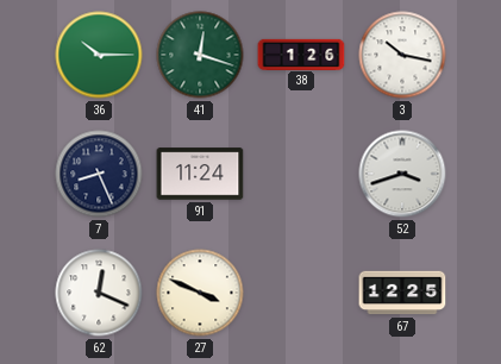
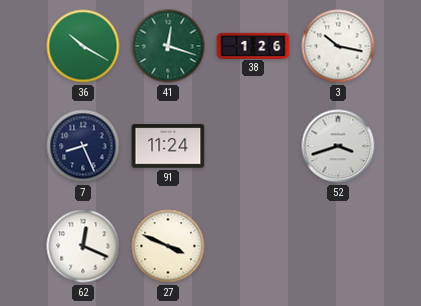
36: 10:15 -> 10:20 (83, 46)
67: 12:25 -> none (402, 293)
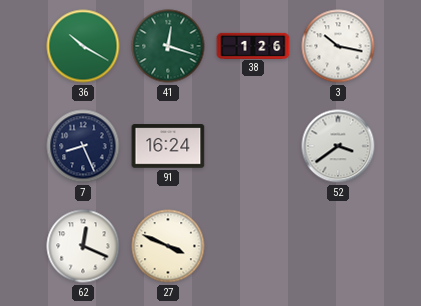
91: 11:24 -> 16:24 (168, 146)
52: 3:42 -> 3:39 (338, 146)
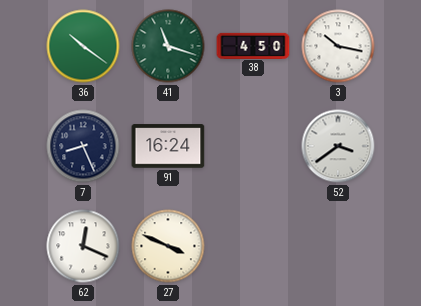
36: 10:20 -> 10:21 (83, 46)
41: 12:18 -> 11:18 (168, 46)
38: 1:26 -> 4:50 (253, 45)
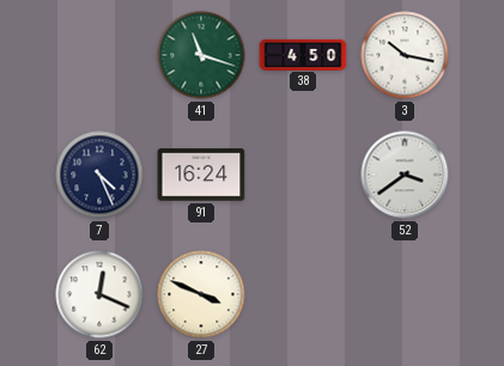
36: 10:21 -> none (83, 46)
7: 8:26 -> 4:26 (99, 175)
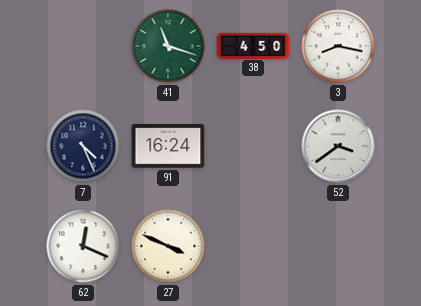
3: 10:17 -> 8:17 (338, 46)
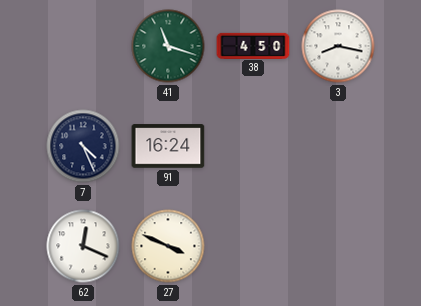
52: 3:39 -> none (338, 146)
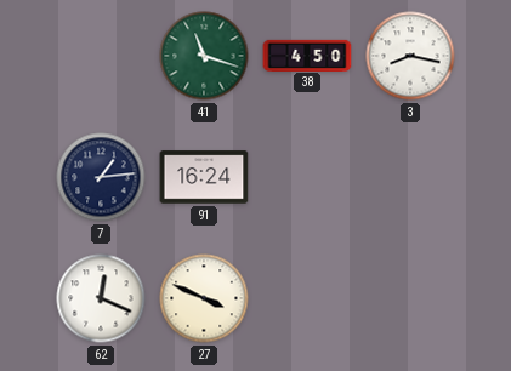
7: 4:26 -> 1:14 (101, 177)
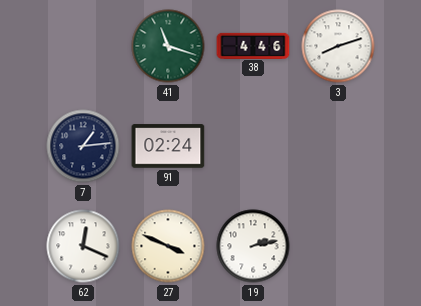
38: 4:50 -> 4:46 (253, 45)
3: 8:17 -> 8:12 (338, 46)
91: 16:24 -> 02:24 (168, 146)
19: none -> 2:13 (253, 246)
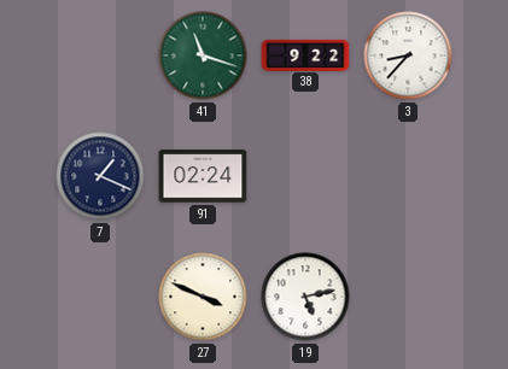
38: 4:46 -> 9:22 (305, 54)
3: 8:12 -> 8:37 (408, 55)
7: 1:14 -> 1:19 (100, 176)
62: 12:19 -> none (83, 246)
19: 2:13 -> 5:13 (305, 297)
